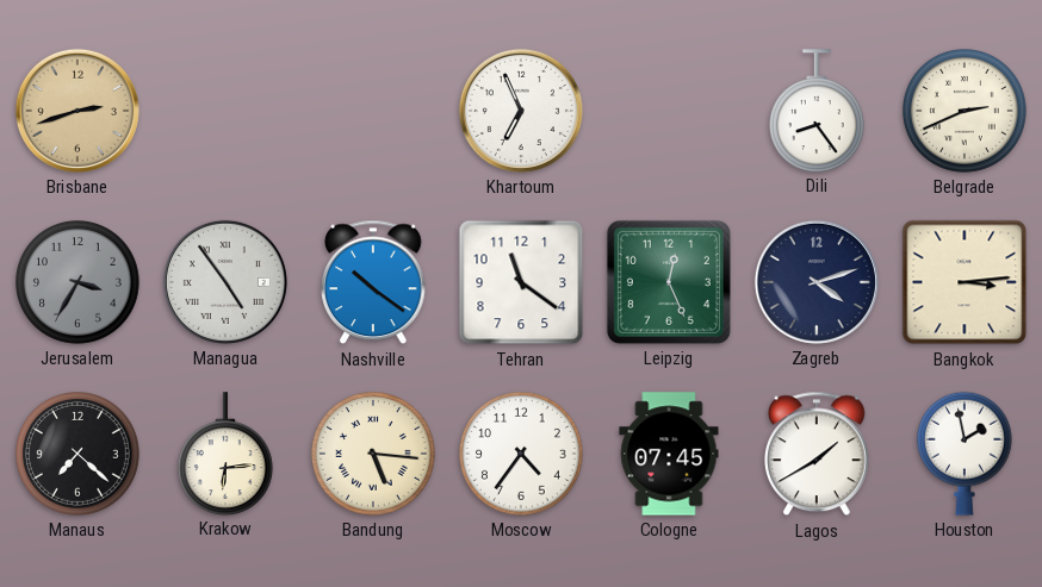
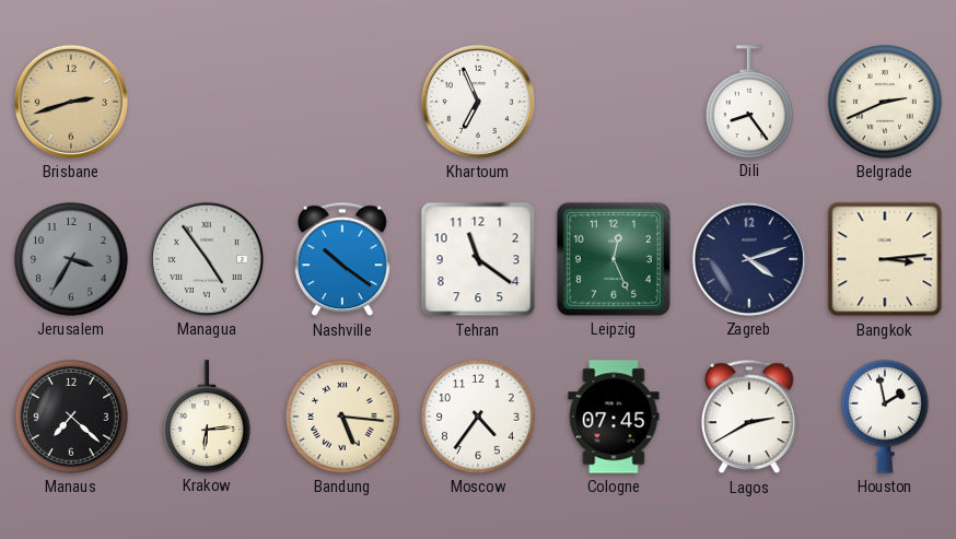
Lagos: 1:40 -> 2:40 (750, 417)
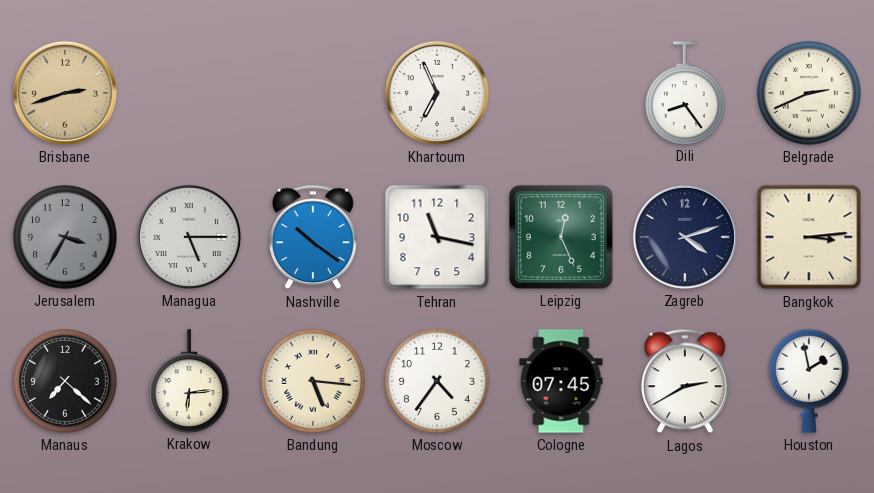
Managua: 4:54 -> 5:15 (189, 237)
Tehran: 11:21 -> 11:17 (437, 237)
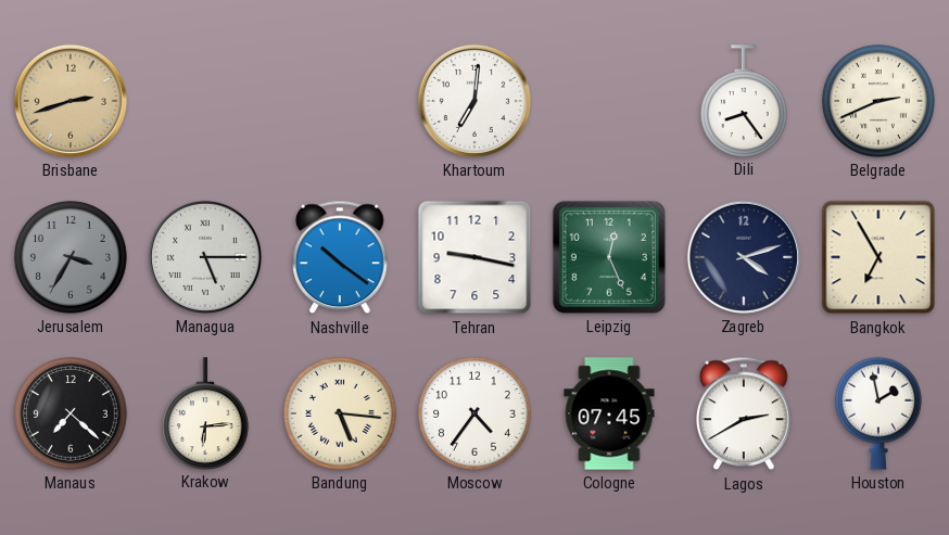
Khartoum: 6:56 -> 7:01 (474, 101)
Tehran: 11:17 -> 9:17 (474, 257)
Bangkok: 3:14 -> 6:55 (878, 257)
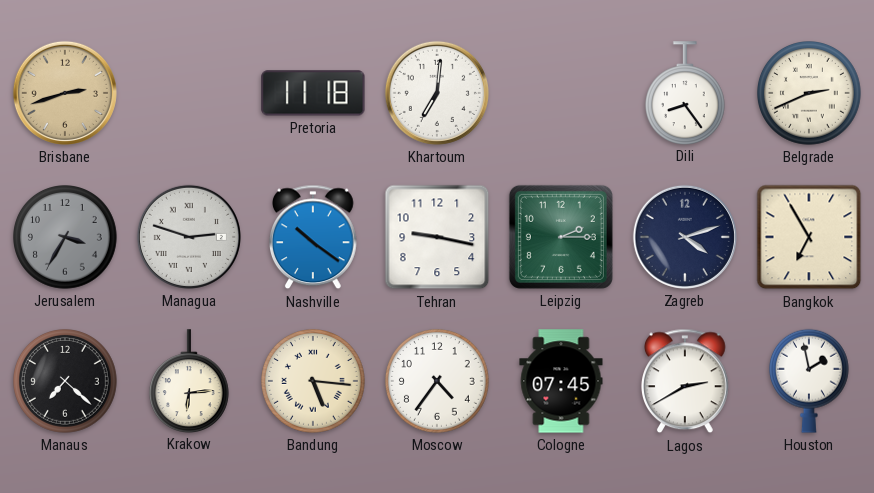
Pretoria: none -> 11:18 (313, 93)
Managua: 5:15 -> 2:48 (189, 237)
Leipzig: 12:26 -> 2:15 (561, 237)
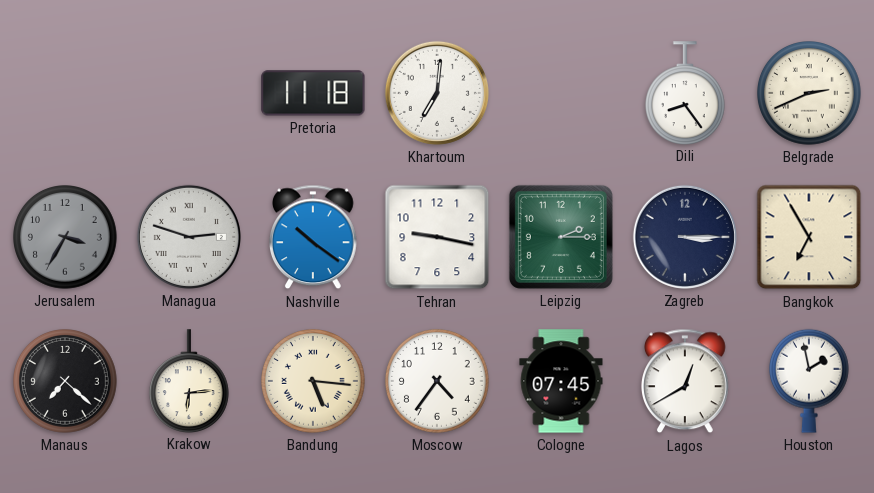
Brisbane: 2:42 -> none (65, 93)
Zagreb: 4:12 -> 3:15 (685, 237)
Lagos: 2:40 -> 12:40 (686, 381)
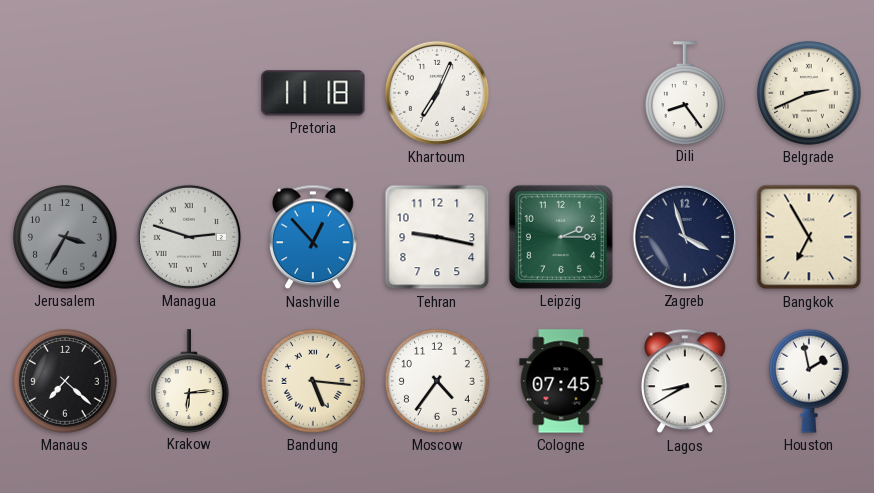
Khartoum: 7:01 -> 7:04 (437, 93)
Nashville: 10:21 -> 12:53 (314, 237)
Zagreb: 3:15 -> 3:57 (685, 237)
Lagos: 12:40 -> 8:40 (686, 381)
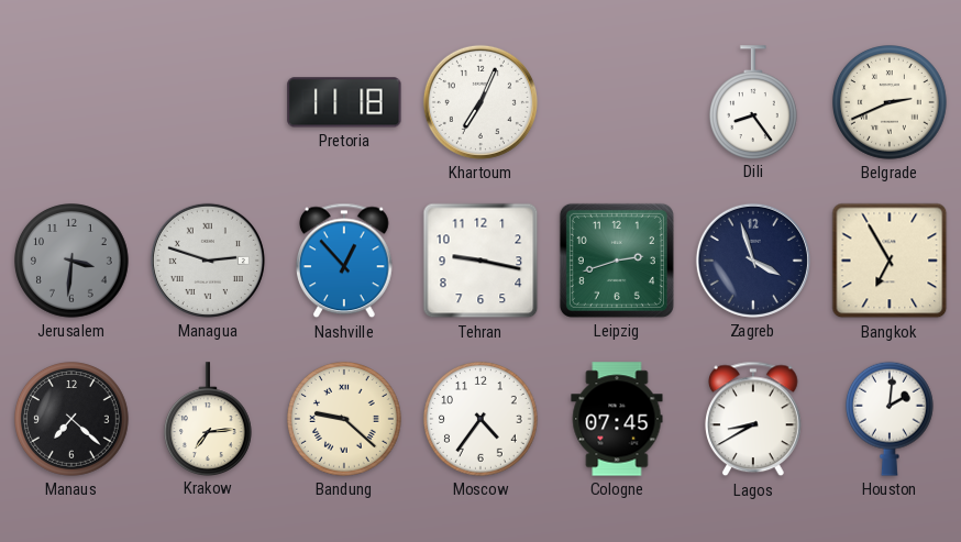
Jerusalem: 3:35 -> 3:31 (73, 262)
Leipzig: 2:15 -> 2:42 (617, 261)
Krakow: 6:14 -> 7:14 (208, 419)
Bandung: 5:16 -> 9:22 (345, 420)
Houston: 1:58 -> 2:01 (890, 419)
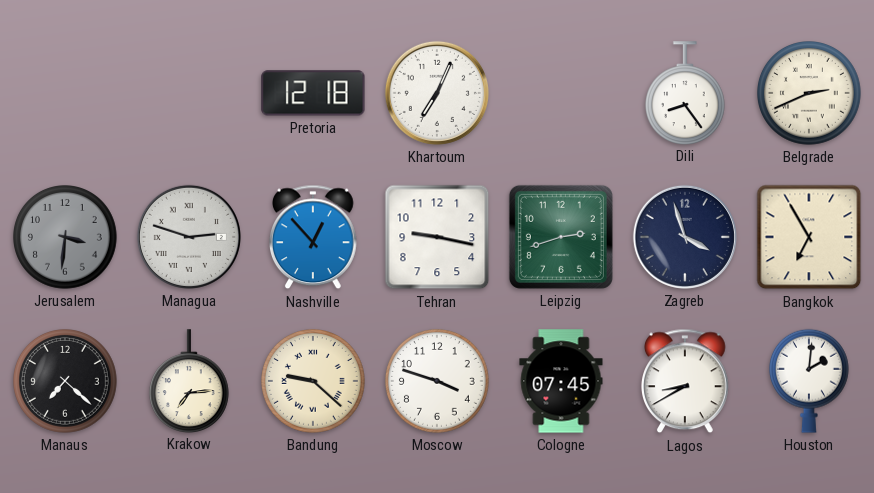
Pretoria: 11:18 -> 12:18 (313, 93)
Moscow: 4:36 -> 3:48 (438, 382)
